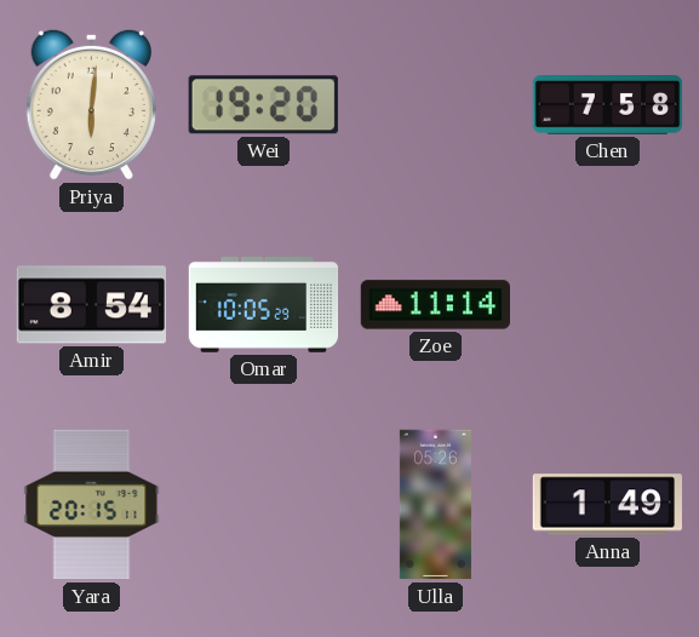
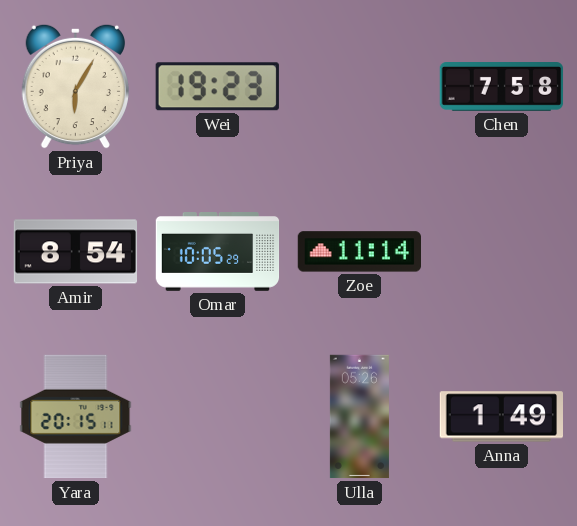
Priya: 6:01 -> 6:05 (75, 86)
Wei: 19:20 -> 19:23 (217, 87)
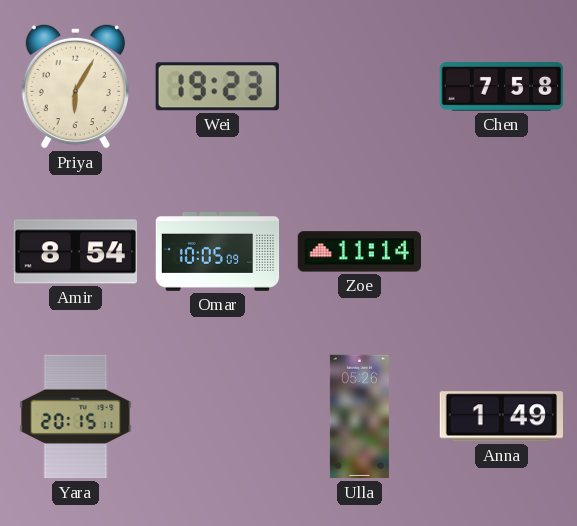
Omar: 10:05:29 -> 10:05:09 (218, 252)
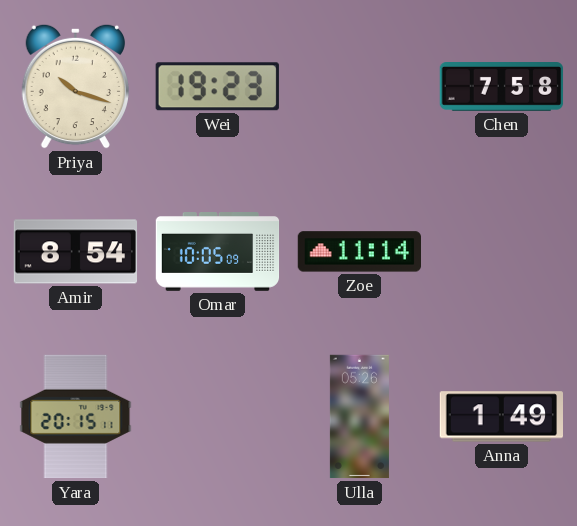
Priya: 6:05 -> 10:18 (75, 86)
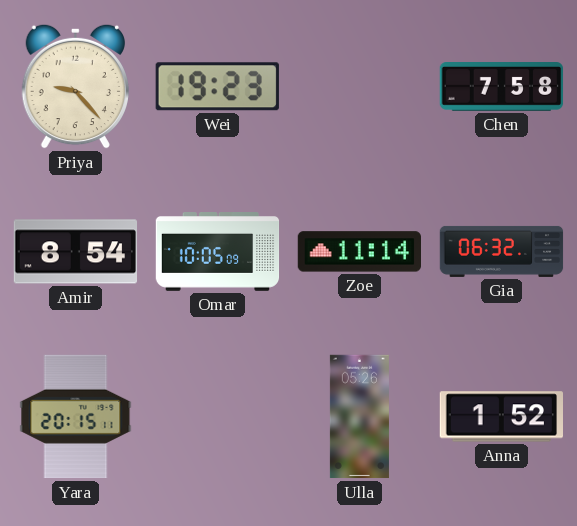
Priya: 10:18 -> 9:23 (75, 86)
Gia: none -> 06:32 (502, 251)
Anna: 1:49 -> 1:52 (501, 417)
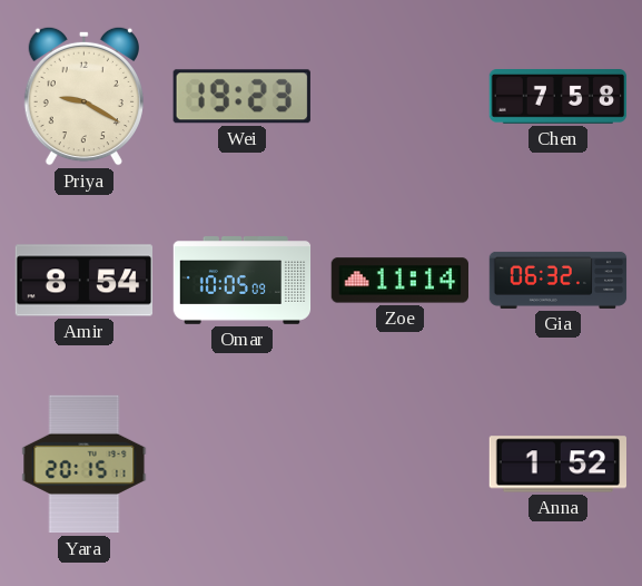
Priya: 9:23 -> 9:20 (83, 96)
Ulla: 05:26 -> none (359, 417)
